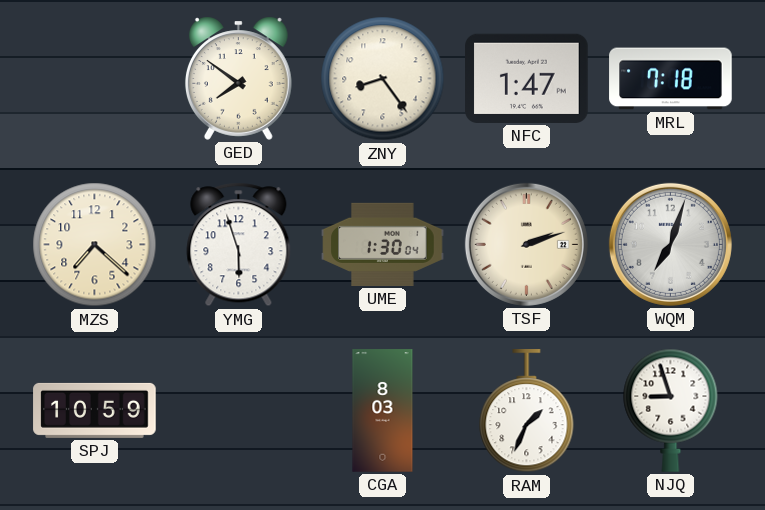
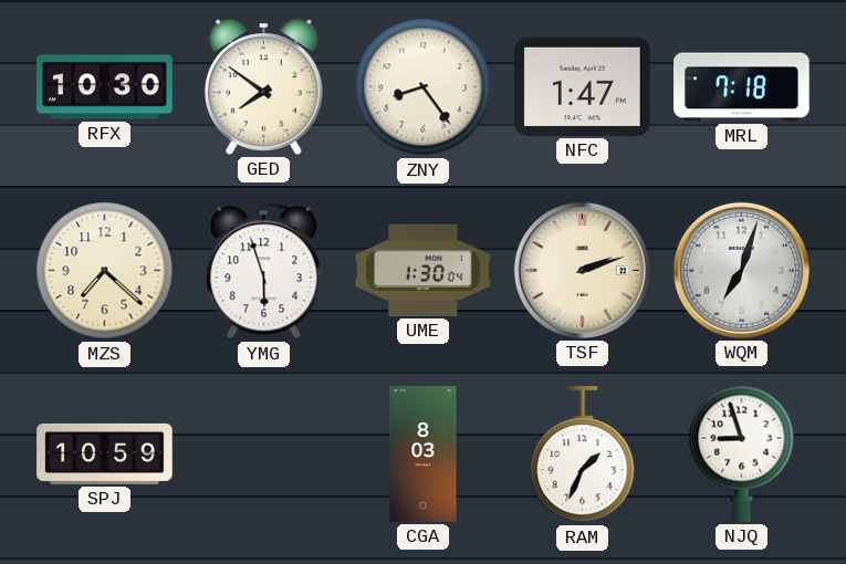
RFX: none -> 10:30 (105, 87)
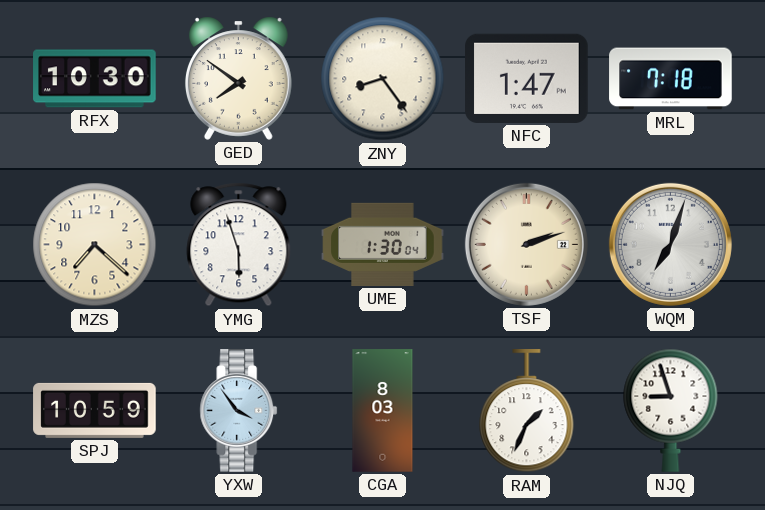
YXW: none -> 3:54 (239, 411)
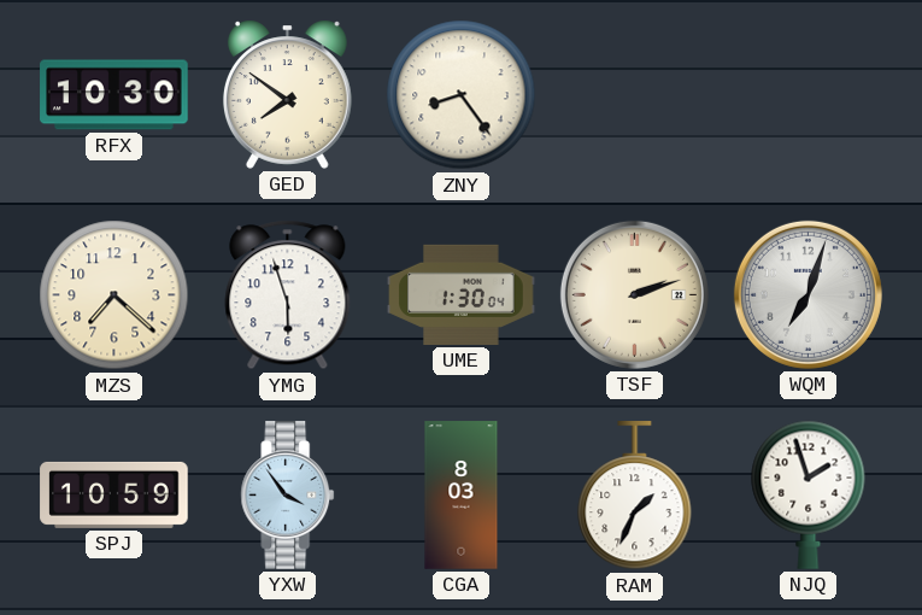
NFC: 1:47 -> none (527, 78)
MRL: 7:18 -> none (671, 79)
NJQ: 8:57 -> 1:57 (809, 494)
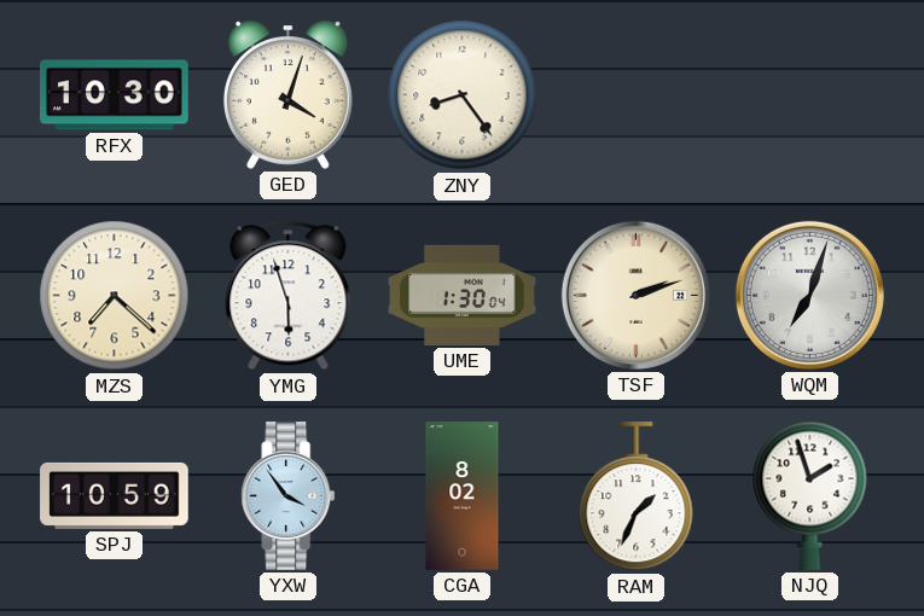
GED: 7:51 -> 4:03 (287, 94)
CGA: 8:03 -> 8:02 (463, 496)
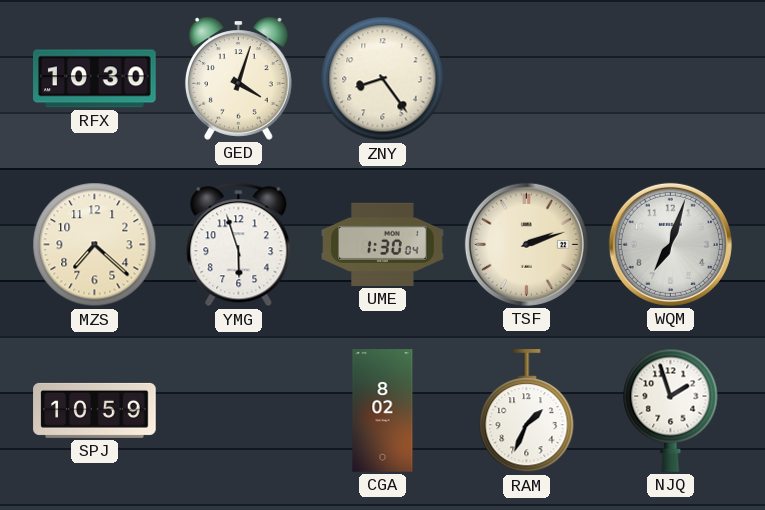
YXW: 3:54 -> none (289, 496)
